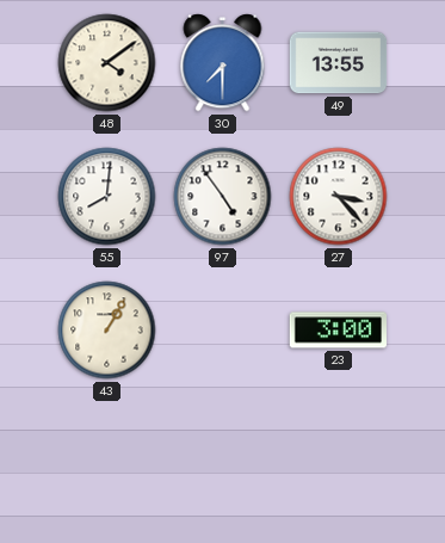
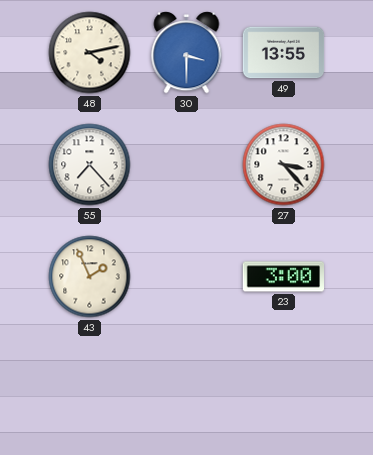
48: 4:09 -> 4:13 (90, 53)
30: 7:30 -> 3:30 (187, 53)
55: 8:01 -> 7:23 (90, 165)
97: 4:54 -> none (223, 197)
43: 1:05 -> 1:56 (90, 277)
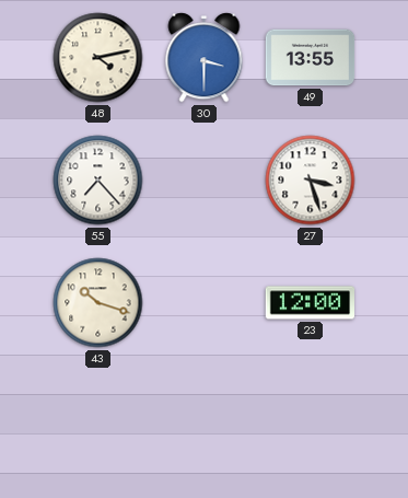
27: 3:23 -> 3:27 (311, 181)
43: 1:56 -> 10:18 (98, 303)
23: 3:00 -> 12:00 (311, 303)
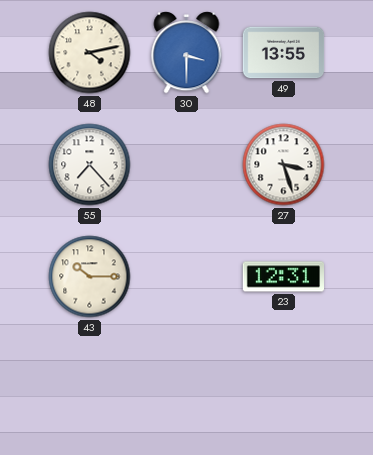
43: 10:18 -> 10:15 (90, 277)
23: 12:00 -> 12:31 (284, 277)
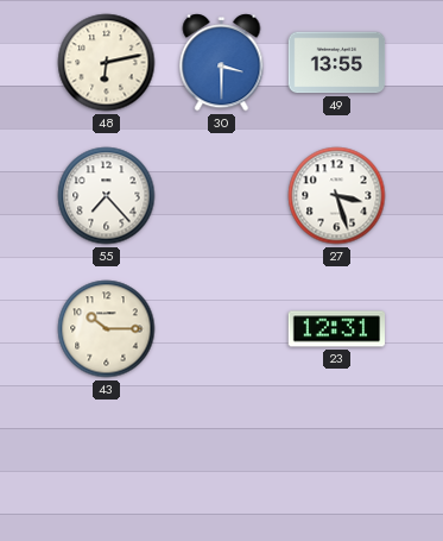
48: 4:13 -> 6:13 (107, 63)
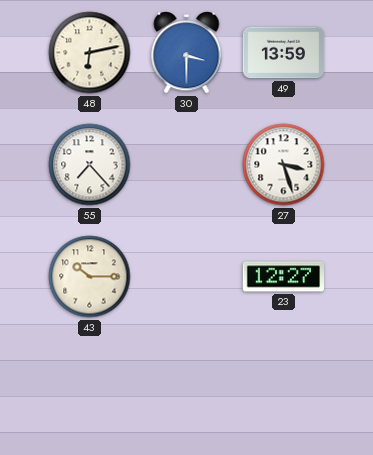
49: 13:55 -> 13:59 (284, 53)
23: 12:31 -> 12:27 (284, 277)
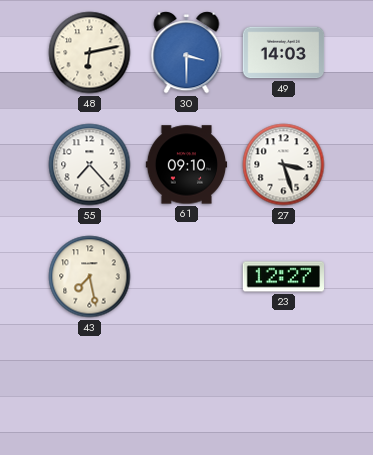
49: 13:59 -> 14:03 (284, 53)
61: none -> 09:10 (187, 165)
43: 10:15 -> 7:28 (90, 277)
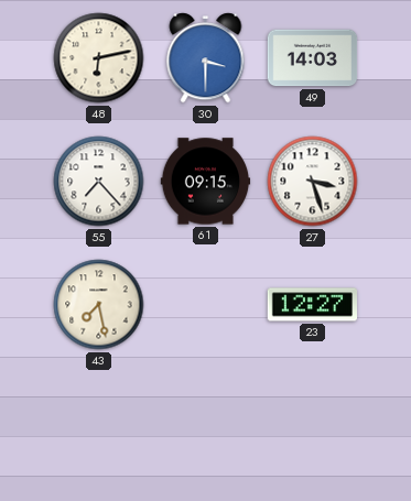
61: 09:10 -> 09:15 (206, 182)
